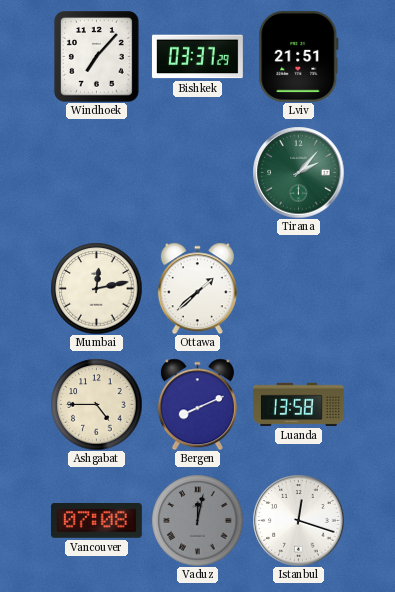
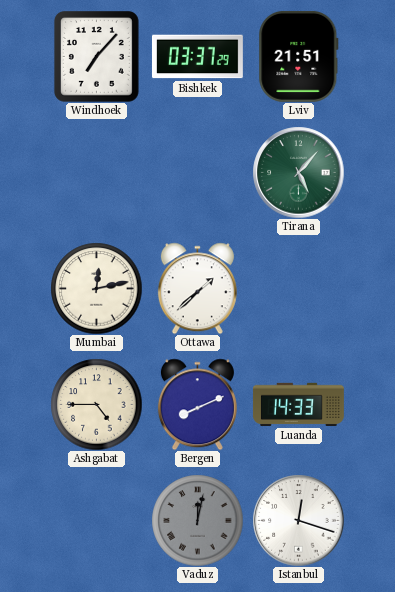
Tirana: 2:07 -> 5:07 (298, 172)
Luanda: 13:58 -> 14:33 (298, 404)
Vancouver: 07:08 -> none (96, 521)
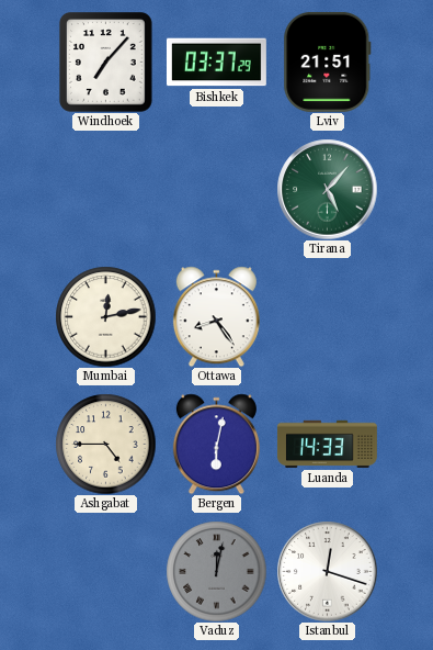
Ottawa: 1:38 -> 8:24 (216, 316)
Bergen: 8:11 -> 6:02 (216, 444)
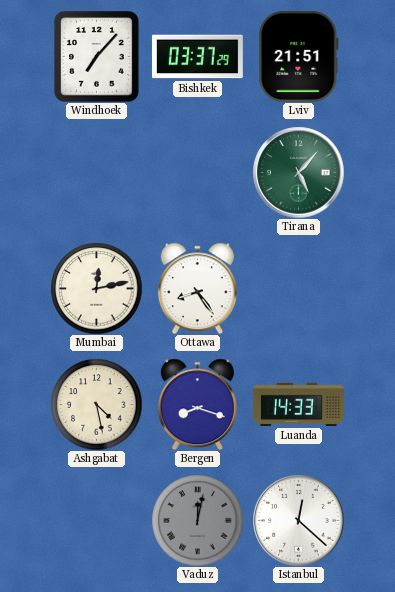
Ashgabat: 4:45 -> 4:28 (96, 404)
Bergen: 6:02 -> 8:18 (197, 404)
Istanbul: 12:18 -> 12:22 (298, 520)
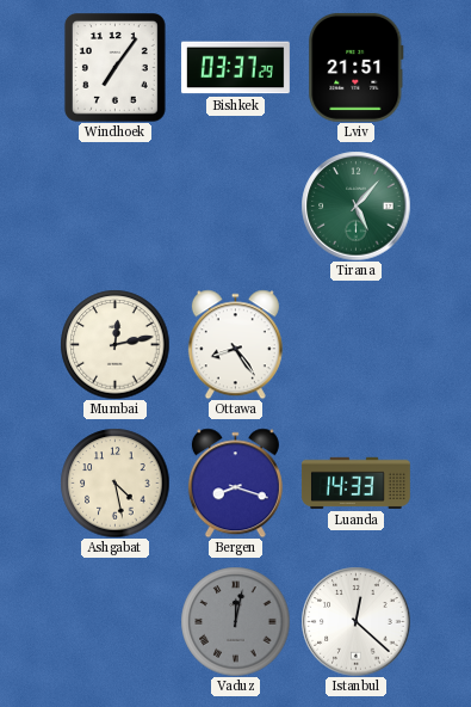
Windhoek: 7:07 -> 7:06 (114, 68)
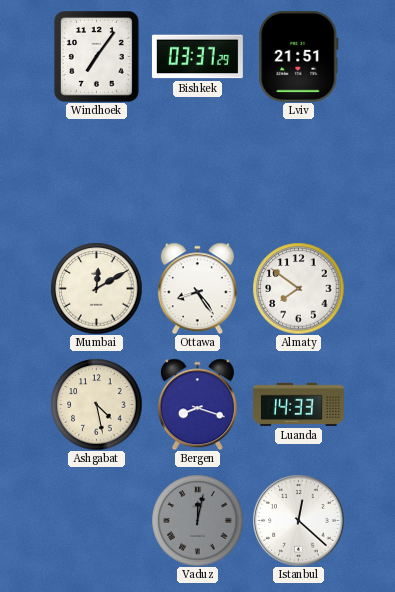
Tirana: 5:07 -> none (355, 205)
Mumbai: 12:13 -> 12:10 (96, 288)
Almaty: none -> 7:51 (298, 288)
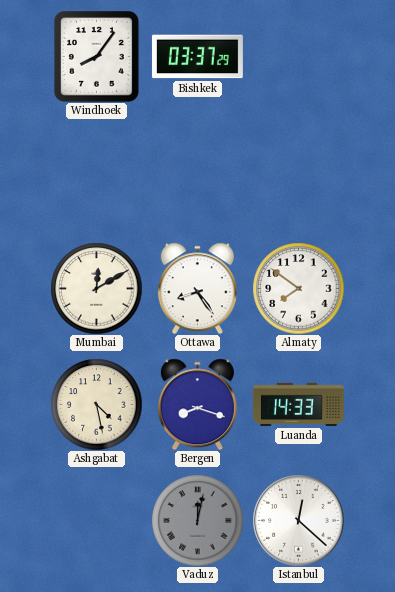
Windhoek: 7:06 -> 8:06 (96, 57)
Lviv: 21:51 -> none (299, 56)
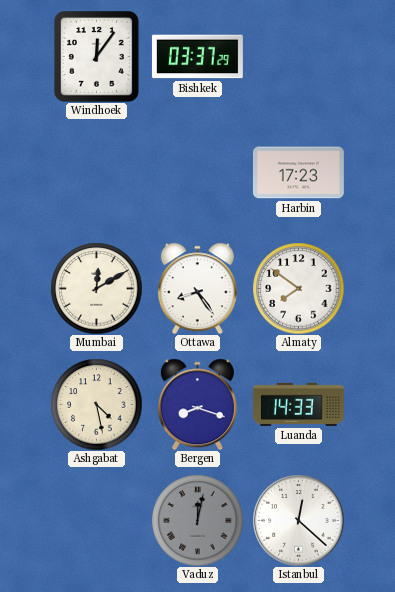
Windhoek: 8:06 -> 12:06 (96, 57)
Harbin: none -> 17:23 (298, 173)
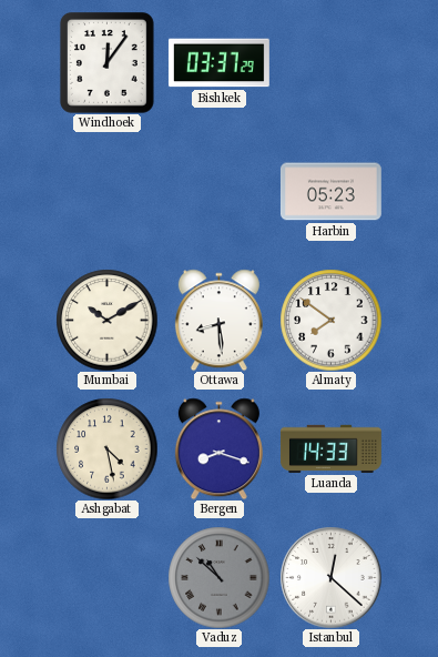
Harbin: 17:23 -> 05:23 (330, 192)
Mumbai: 12:10 -> 10:10 (106, 320)
Ottawa: 8:24 -> 8:29 (218, 320)
Vaduz: 12:02 -> 10:52 (218, 577)
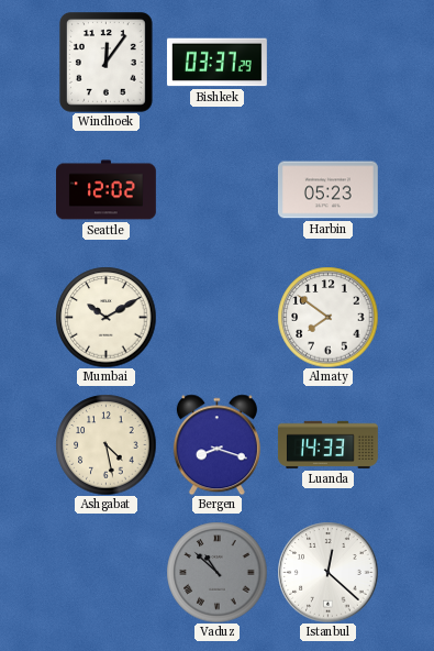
Seattle: none -> 12:02 (107, 190)
Ottawa: 8:29 -> none (218, 320)
